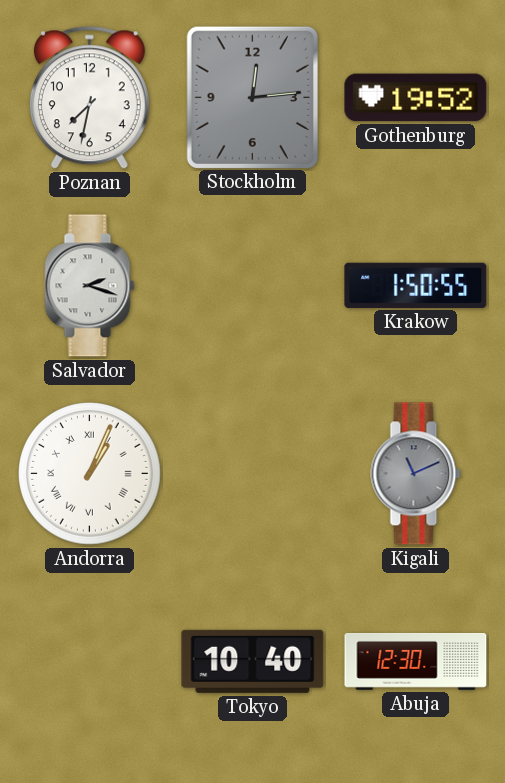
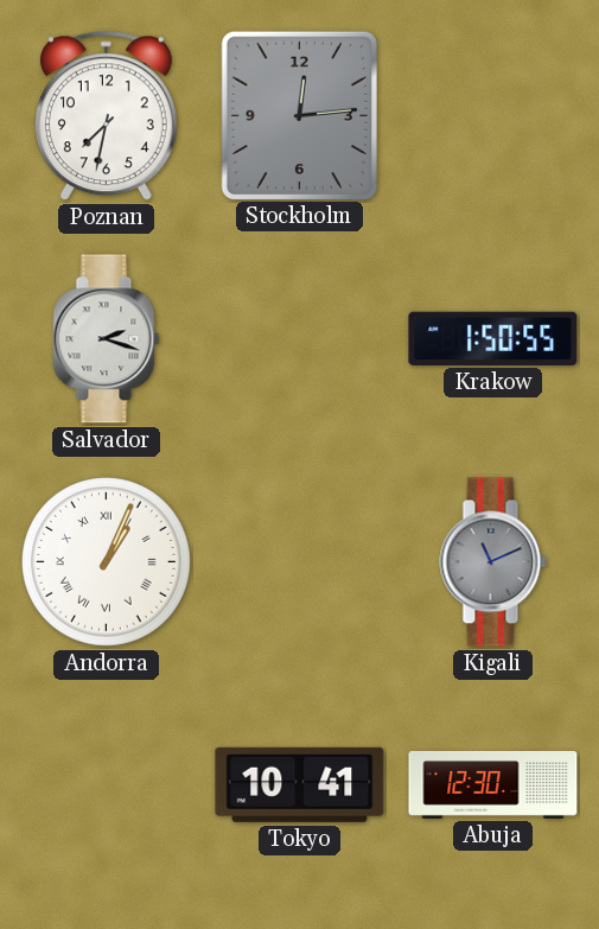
Gothenburg: 19:52 -> none (416, 98)
Tokyo: 10:40 -> 10:41 (300, 784)
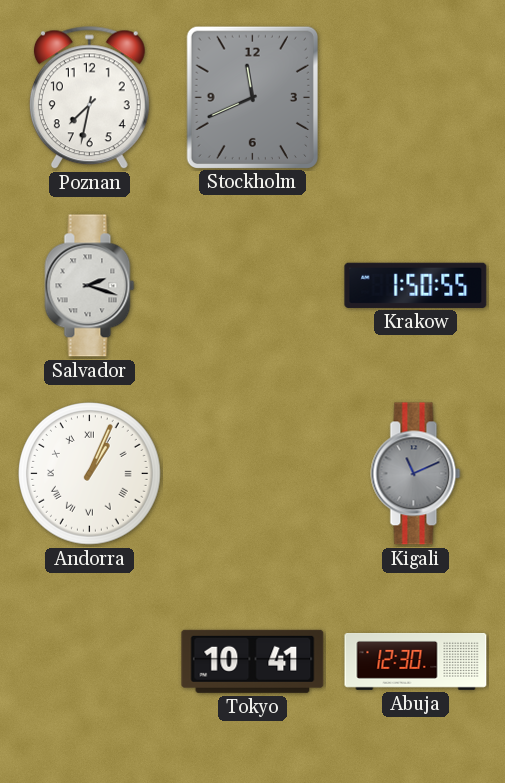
Stockholm: 12:14 -> 11:41 (252, 97)
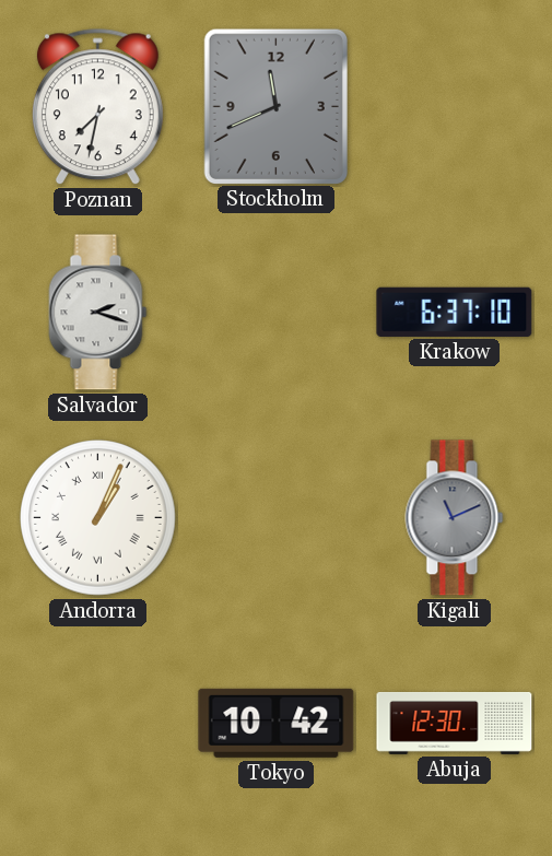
Krakow: 1:50 -> 6:37 (455, 312)
Tokyo: 10:41 -> 10:42 (277, 723)
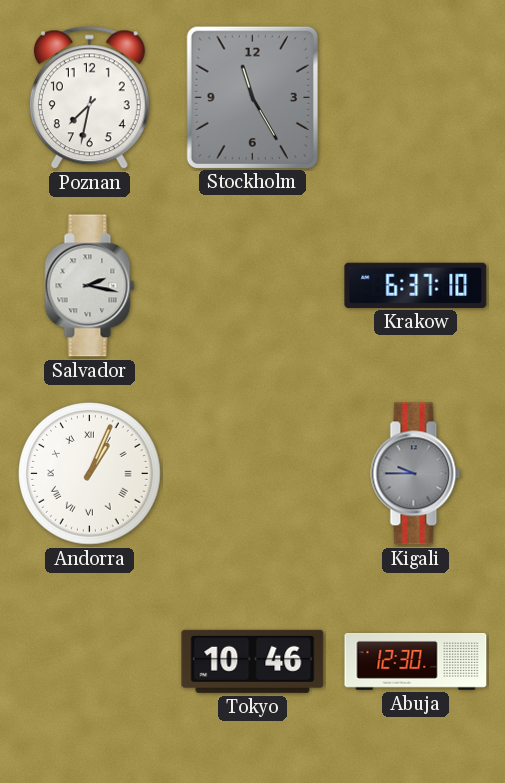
Stockholm: 11:41 -> 11:25 (252, 97)
Salvador: 2:18 -> 2:17 (90, 286)
Kigali: 11:11 -> 9:45 (416, 474)
Tokyo: 10:42 -> 10:46 (253, 661)
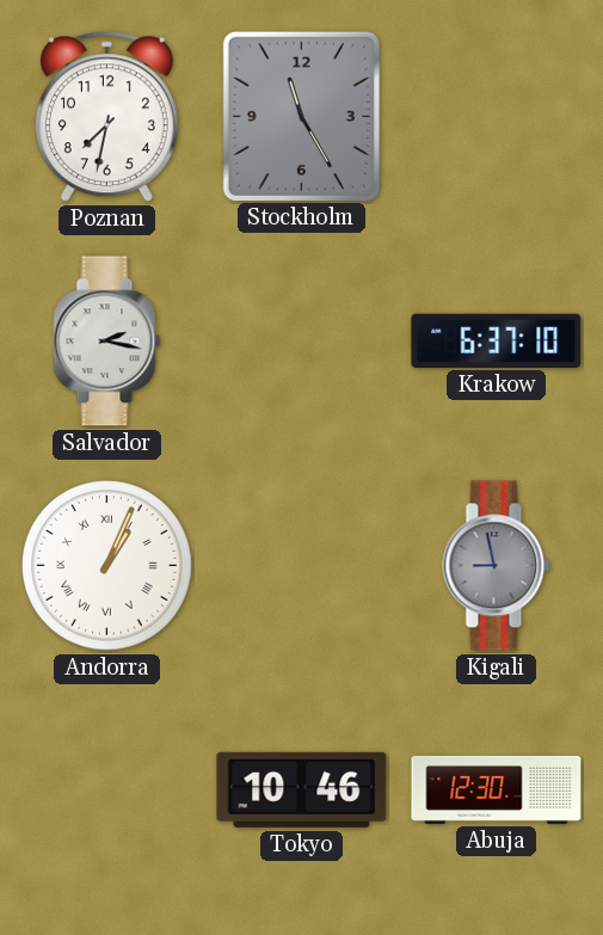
Kigali: 9:45 -> 8:58 (497, 566)
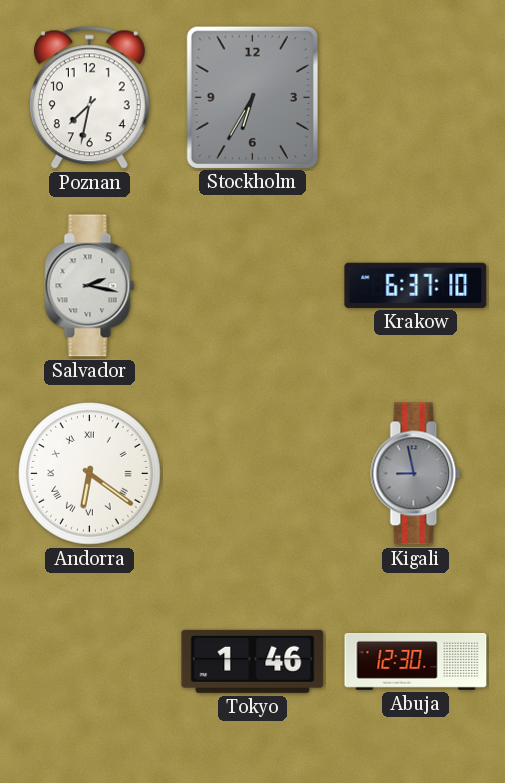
Stockholm: 11:25 -> 6:35 (252, 97)
Andorra: 1:04 -> 6:21 (90, 474)
Tokyo: 10:46 -> 1:46 (253, 661)
